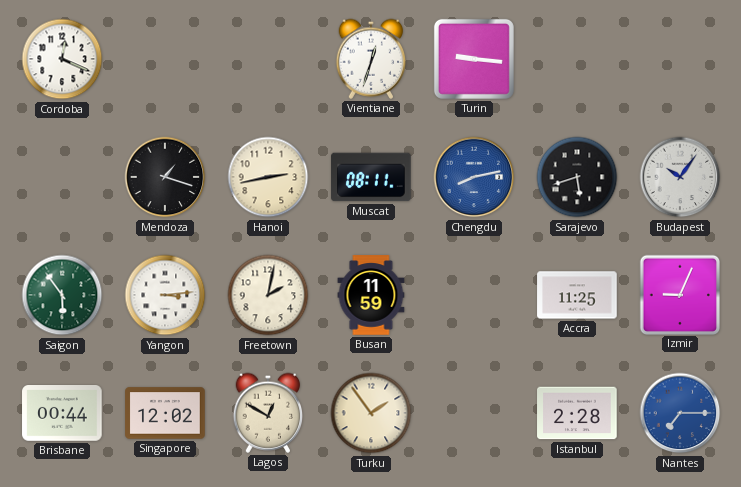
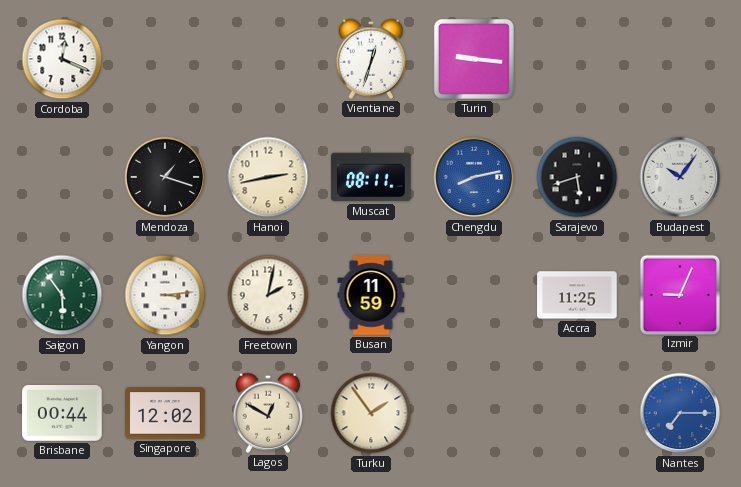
Istanbul: 2:28 -> none (577, 413)
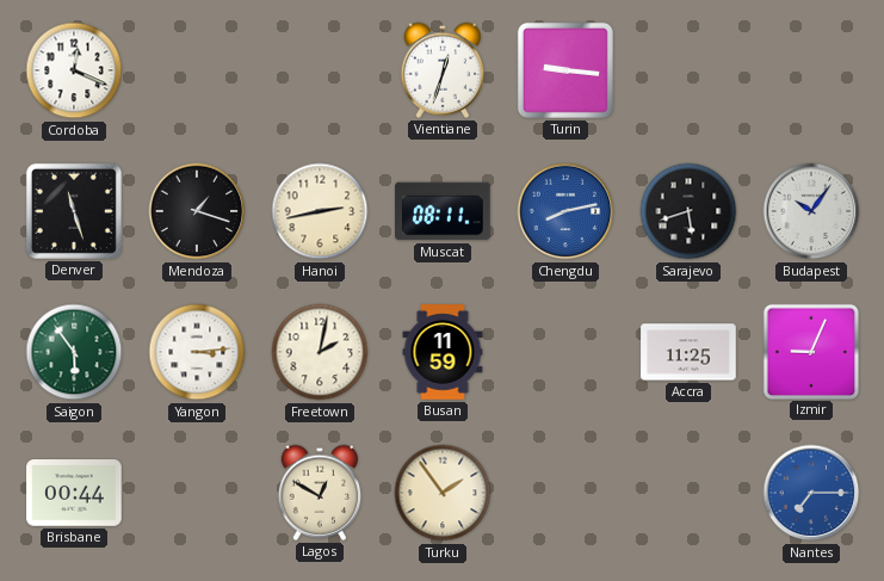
Denver: none -> 11:27 (74, 211)
Singapore: 12:02 -> none (165, 413)
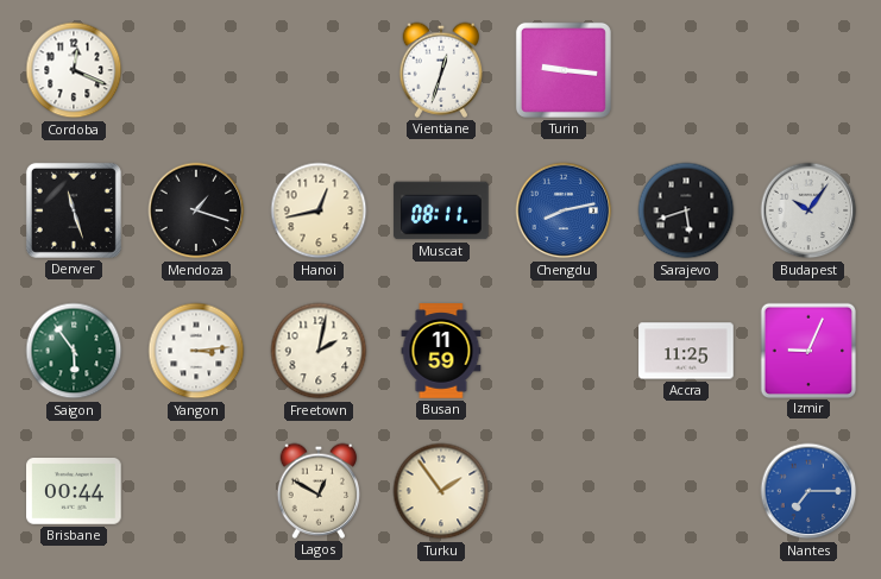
Hanoi: 2:43 -> 12:43 (319, 210)
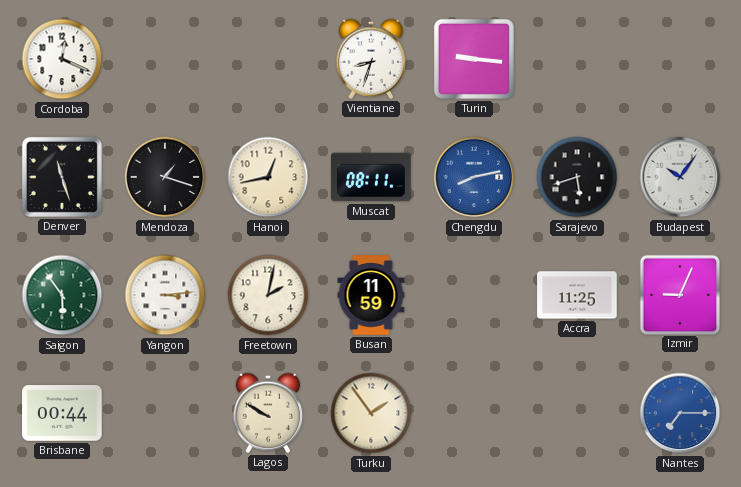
Vientiane: 12:33 -> 8:33 (371, 59)
Lagos: 12:50 -> 9:50 (268, 413)
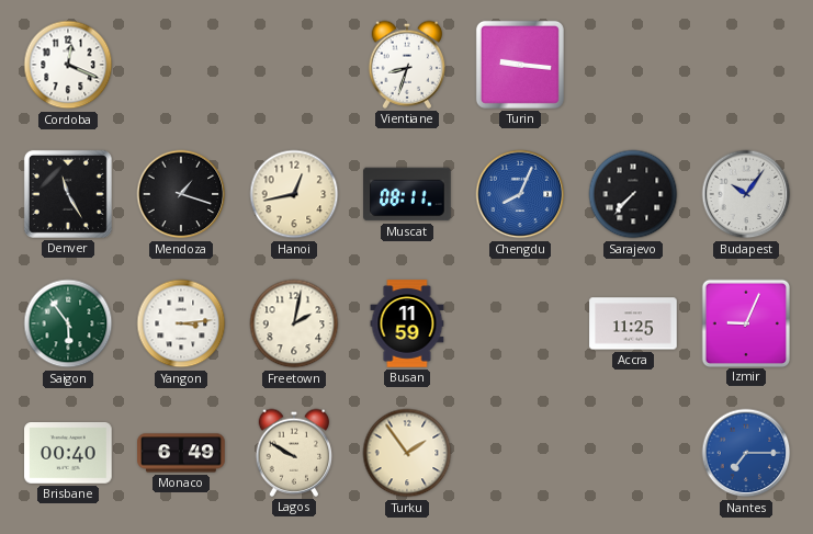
Denver: 11:27 -> 11:25 (68, 194)
Chengdu: 8:13 -> 8:04 (520, 194)
Sarajevo: 5:42 -> 7:37 (633, 194)
Brisbane: 00:44 -> 00:40 (68, 454)
Monaco: none -> 6:49 (181, 453)
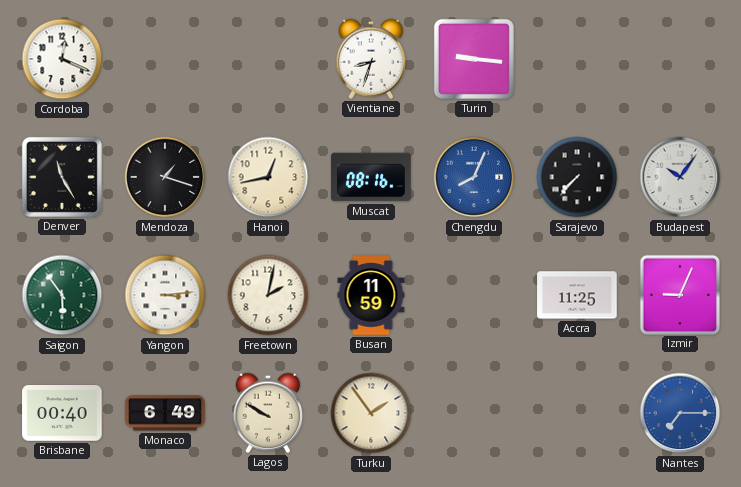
Muscat: 08:11 -> 08:16 (371, 177)
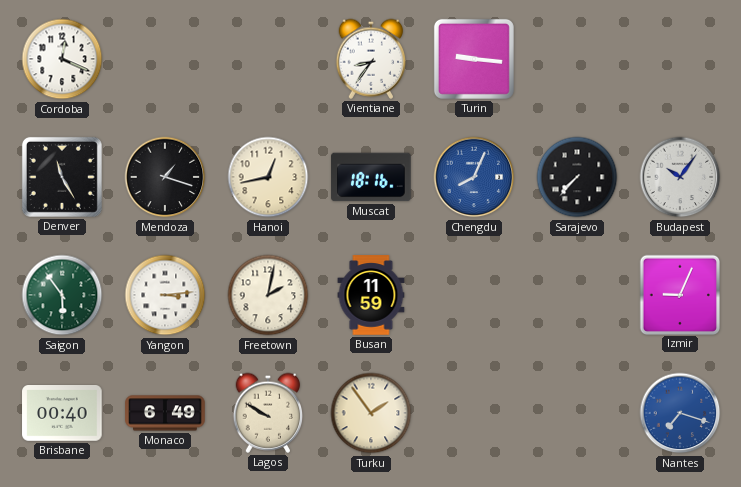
Vientiane: 8:33 -> 8:36 (371, 59)
Muscat: 08:16 -> 18:16 (371, 177)
Accra: 11:25 -> none (577, 295)
Nantes: 7:15 -> 7:18 (680, 413)
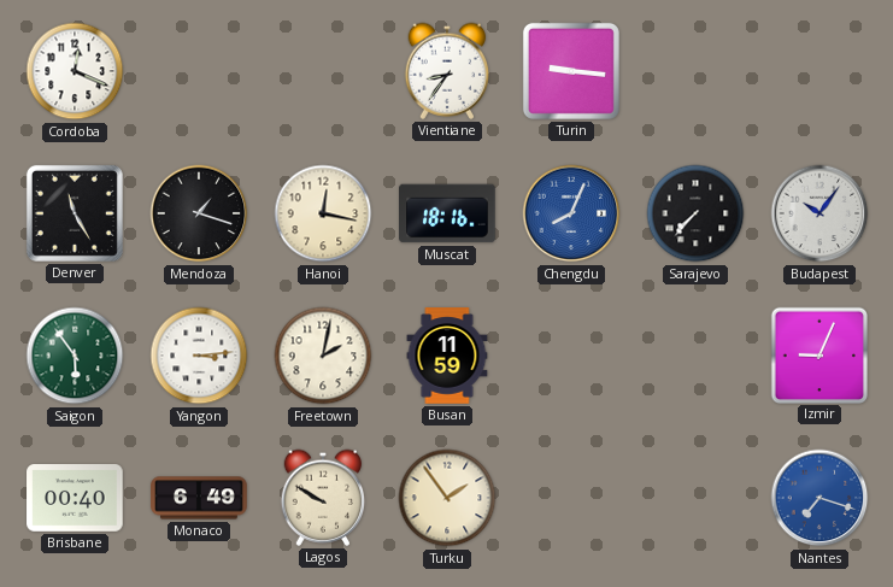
Hanoi: 12:43 -> 12:17 (323, 213)
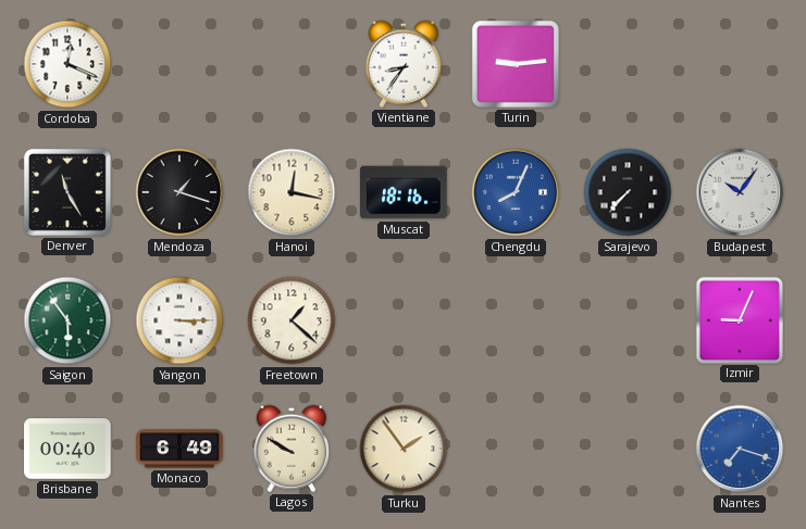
Turin: 9:16 -> 9:14 (516, 64)
Yangon: 3:14 -> 3:15 (179, 320)
Freetown: 2:02 -> 1:22 (292, 320)
Busan: 11:59 -> none (447, 356)
